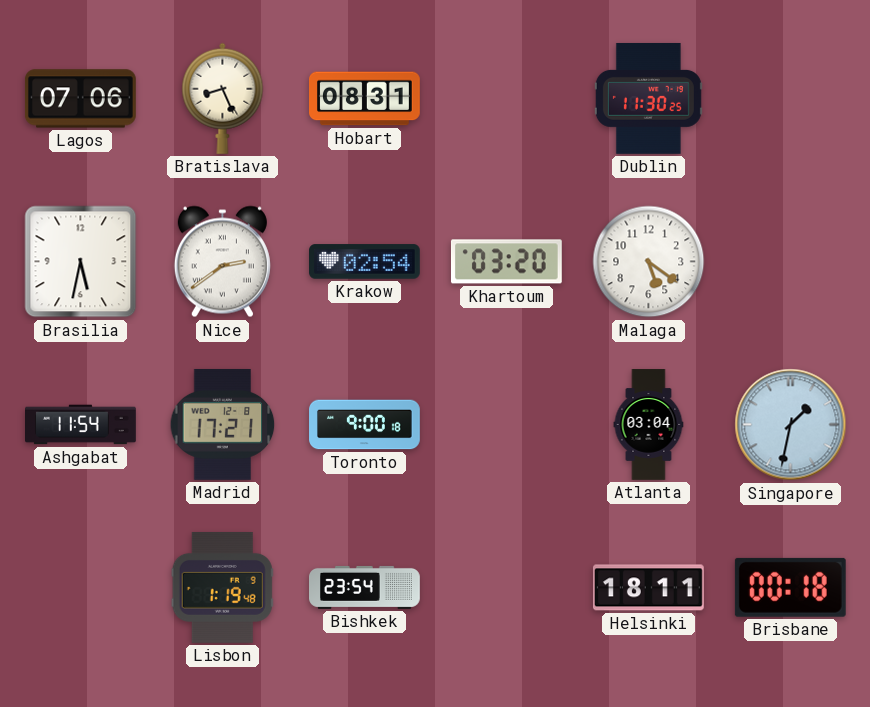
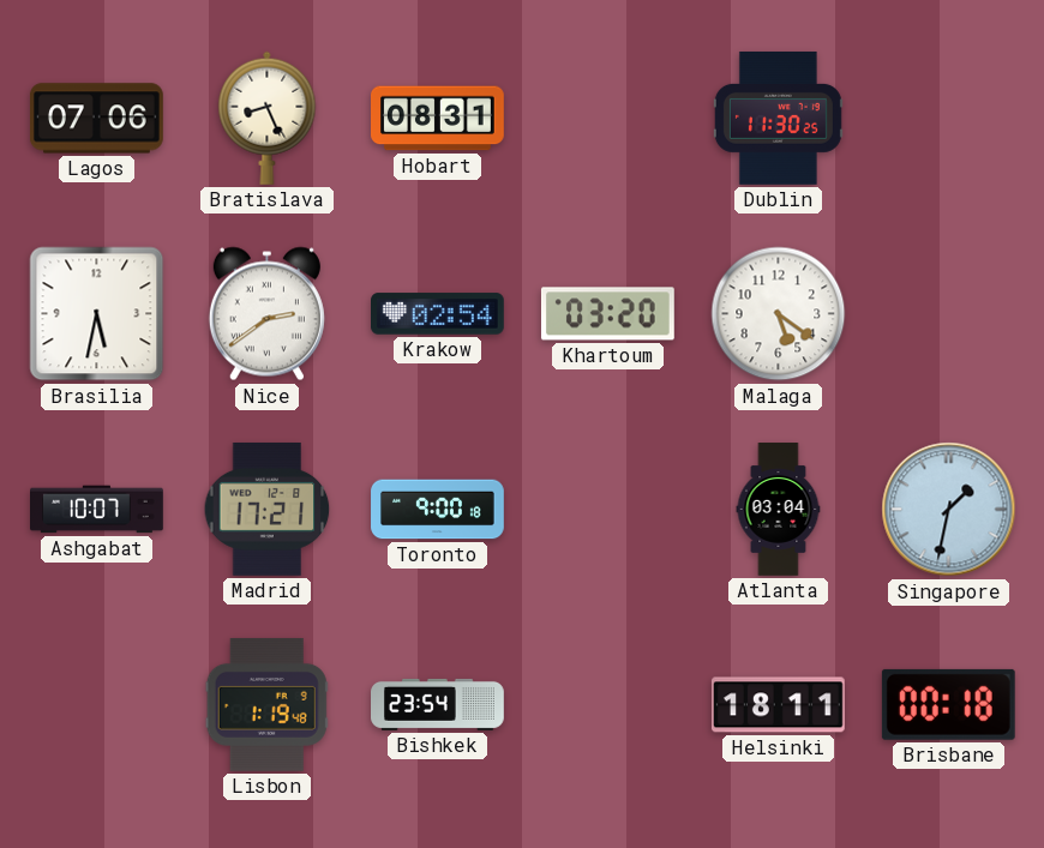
Ashgabat: 11:54 -> 10:07 (97, 510)
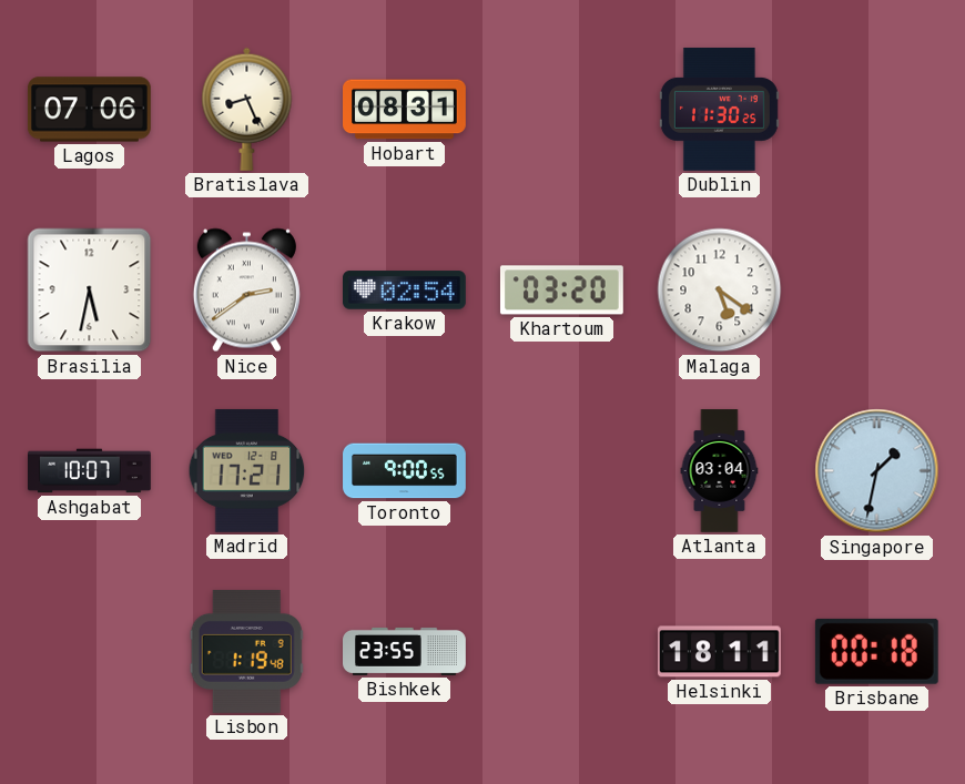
Toronto: 9:00:18 -> 9:00:55 (405, 471)
Bishkek: 23:54 -> 23:55 (405, 651)
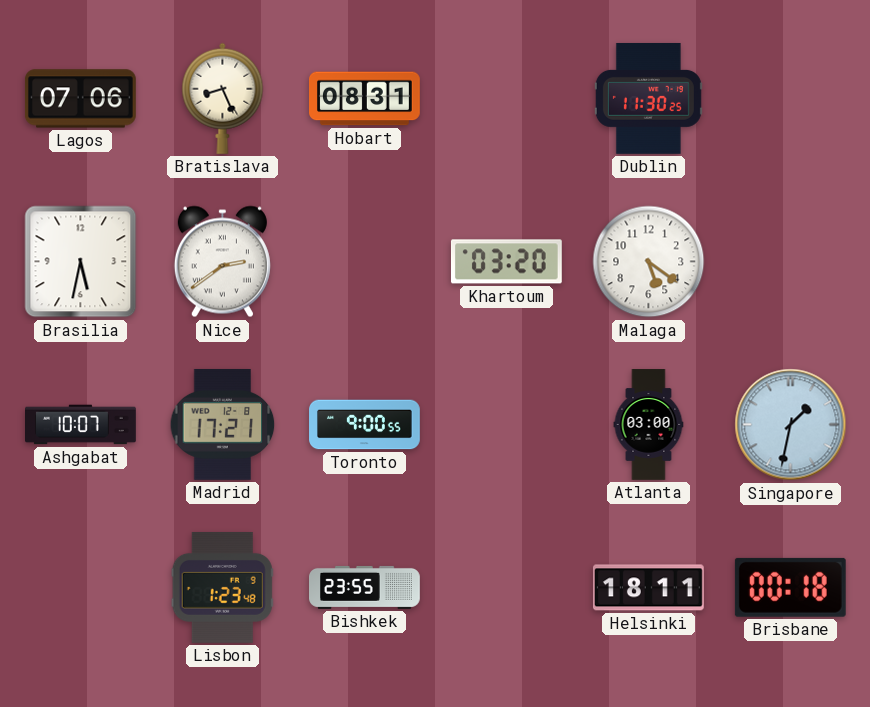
Krakow: 02:54 -> none (405, 291)
Atlanta: 03:04 -> 03:00 (649, 425)
Lisbon: 1:19 -> 1:23 (222, 587)
